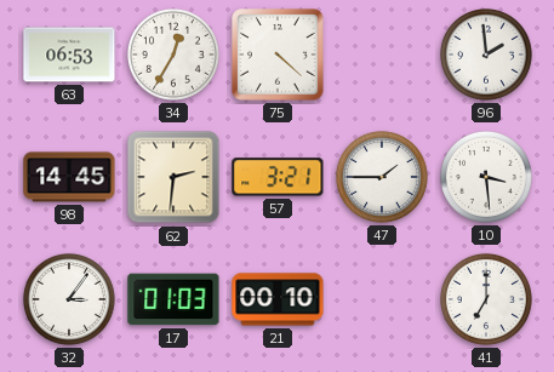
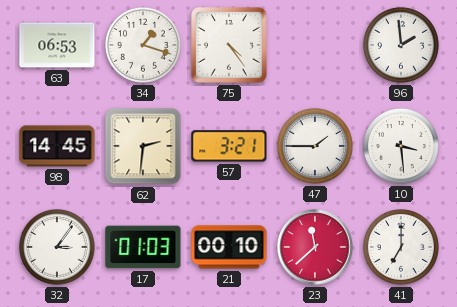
34: 12:35 -> 1:18 (143, 45)
75: 4:22 -> 4:24 (230, 46)
23: none -> 11:38 (315, 247)
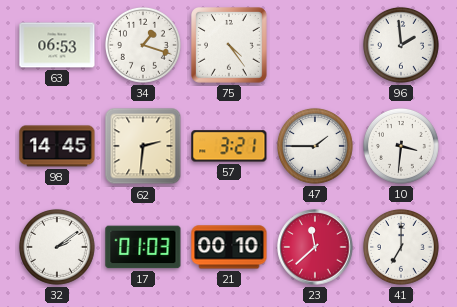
10: 3:29 -> 3:31 (401, 146)
32: 3:06 -> 2:09 (57, 247)
